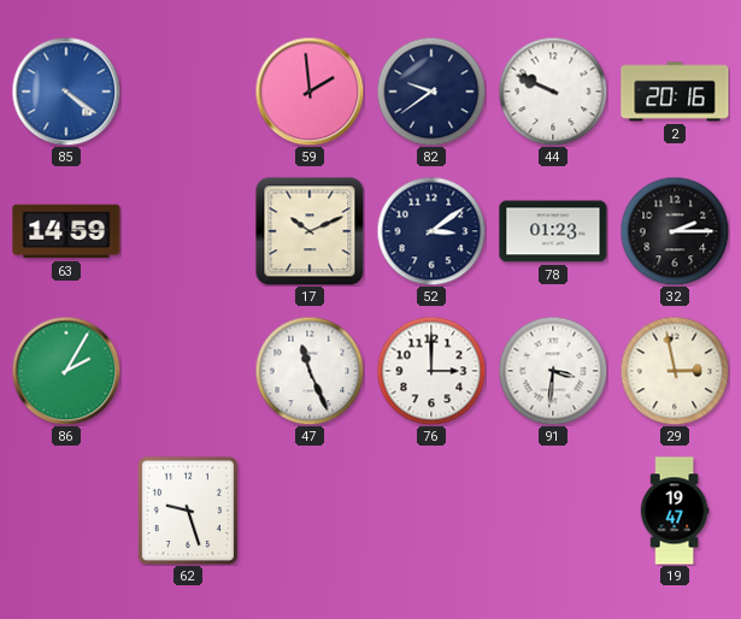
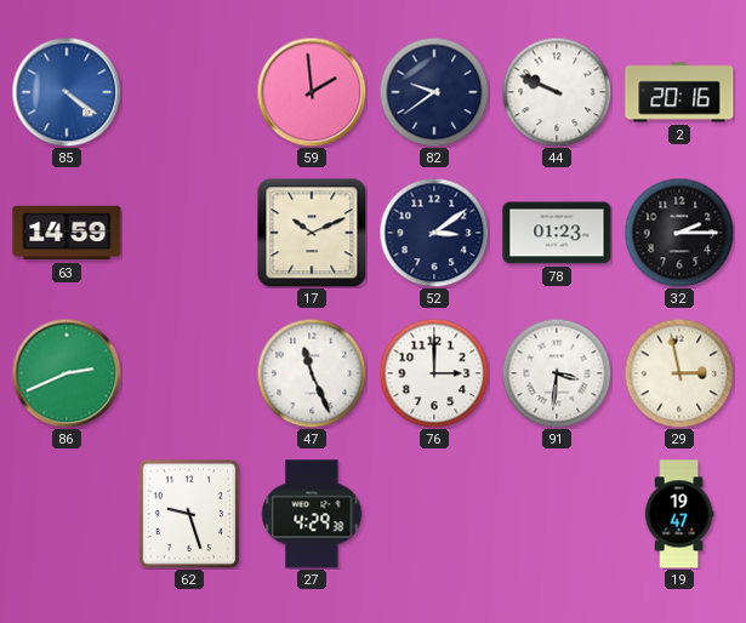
86: 2:05 -> 2:41 (67, 373)
27: none -> 4:29 (312, 514)
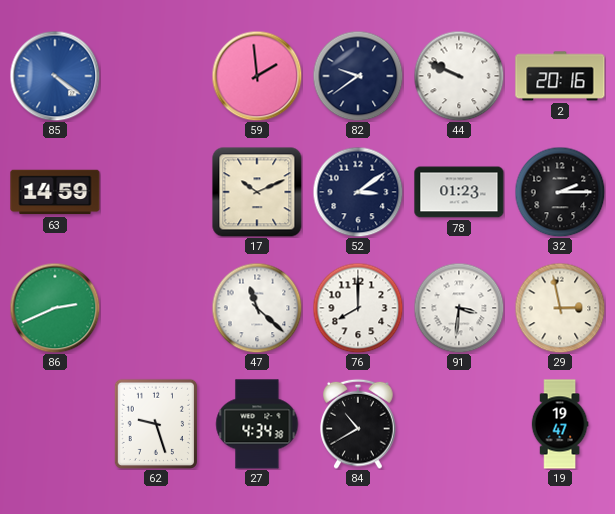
47: 11:26 -> 11:22 (257, 308)
76: 3:00 -> 8:00 (358, 308)
27: 4:29 -> 4:34 (257, 424)
84: none -> 10:40 (358, 424)
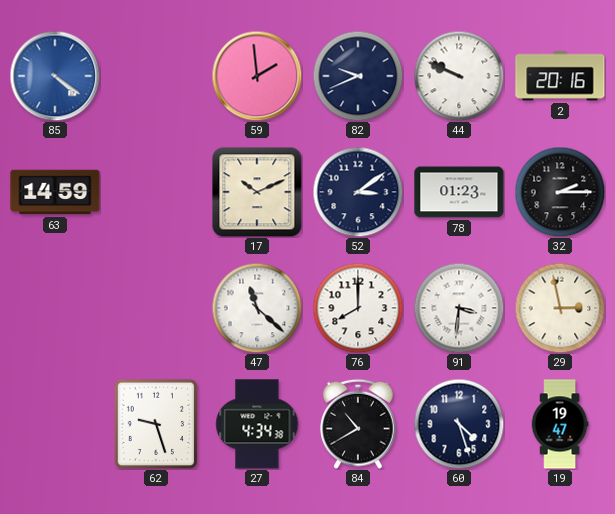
82: 9:39 -> 9:41 (358, 76)
86: 2:41 -> none (55, 308)
60: none -> 4:27 (459, 424)
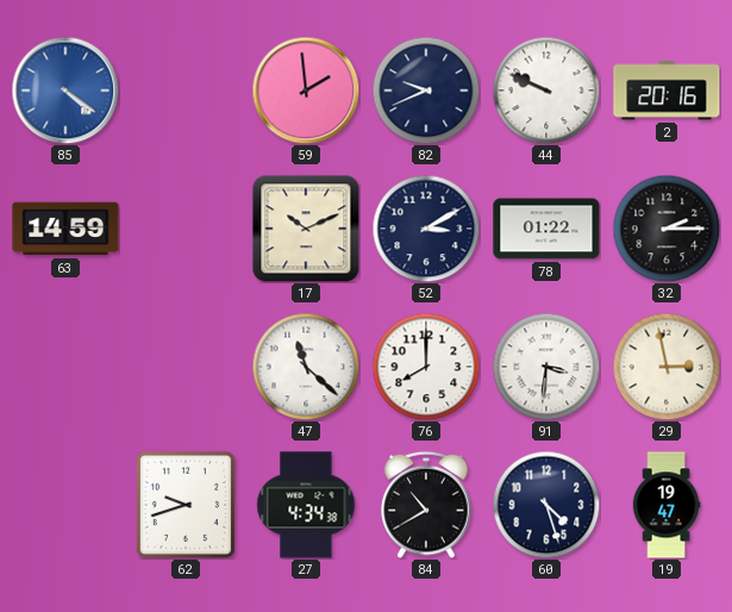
52: 3:09 -> 3:10 (426, 229)
78: 01:23 -> 01:22 (546, 229)
62: 9:27 -> 9:42 (186, 504)
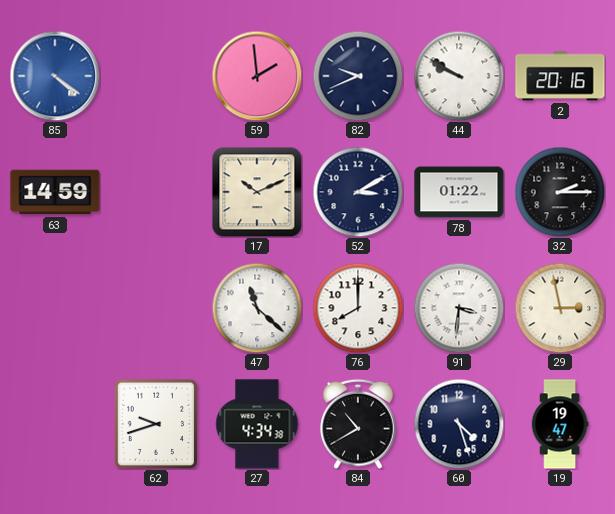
44: 9:49 -> 9:50 (459, 76)
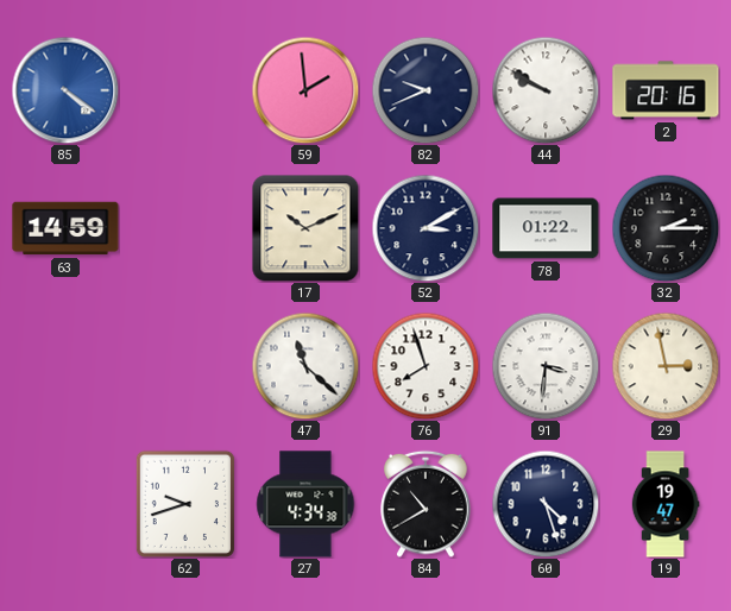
76: 8:00 -> 7:57 (426, 366)
